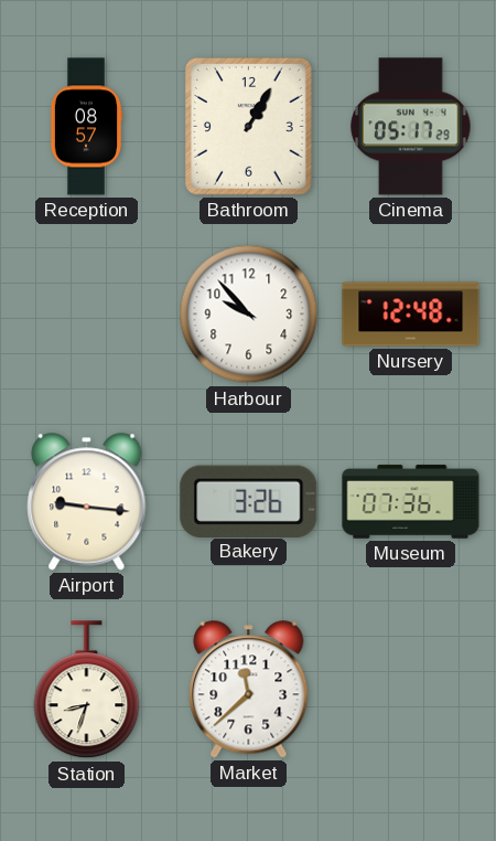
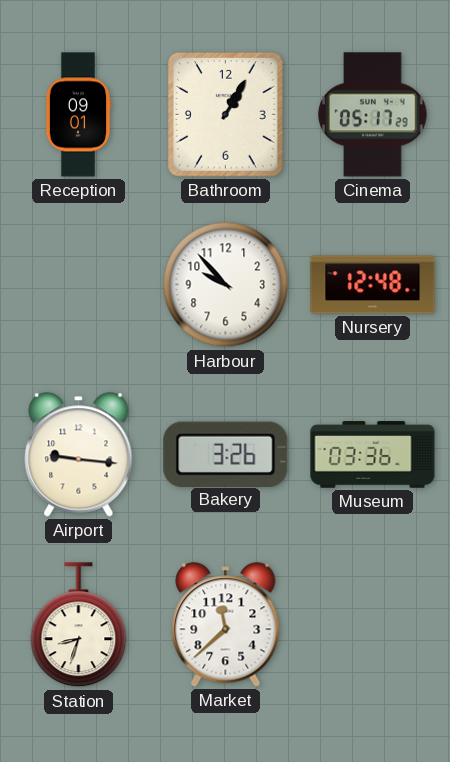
Reception: 08:57 -> 09:01 (77, 115)
Museum: 07:36 -> 03:36 (373, 455)
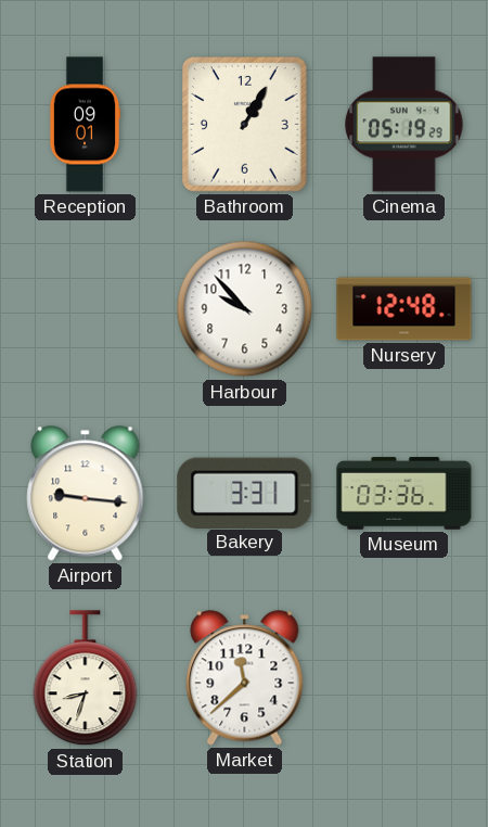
Cinema: 05:17 -> 05:19 (404, 125)
Bakery: 3:26 -> 3:31 (245, 493)
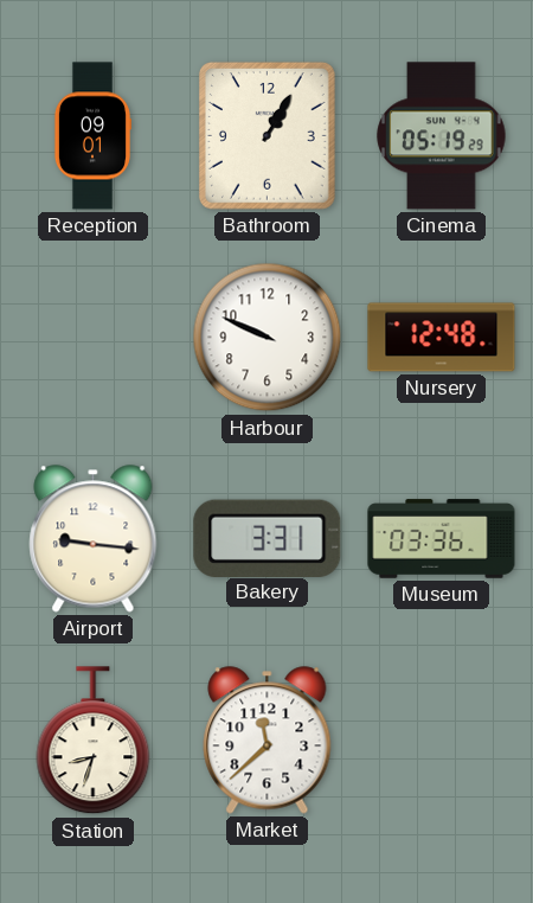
Harbour: 9:53 -> 9:49 (268, 338)
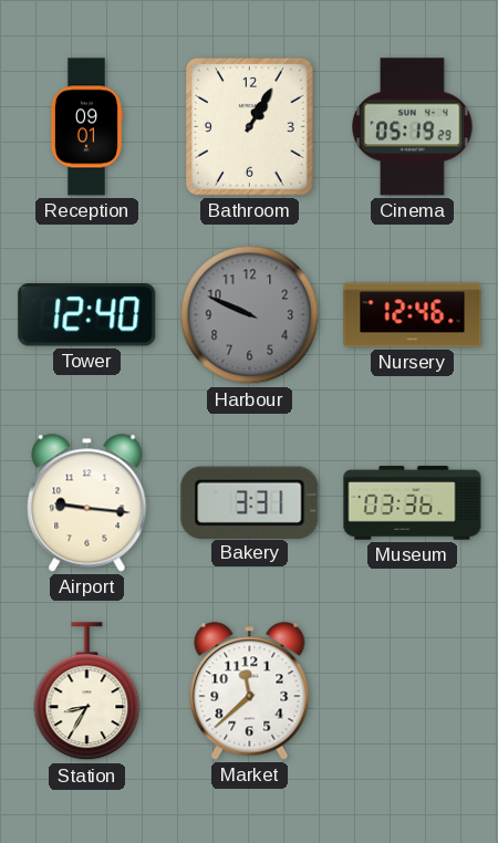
Tower: none -> 12:40 (87, 315)
Harbour dial: white -> grey (250, 315)
Nursery: 12:48 -> 12:46 (413, 315)
Station: 8:33 -> 8:35 (87, 691)
